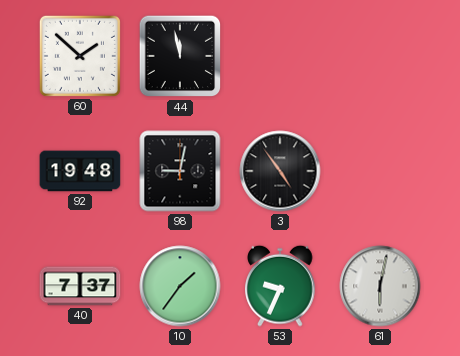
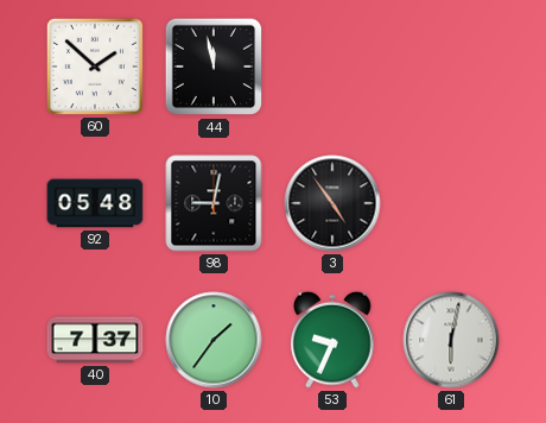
92: 19:48 -> 05:48 (95, 203)
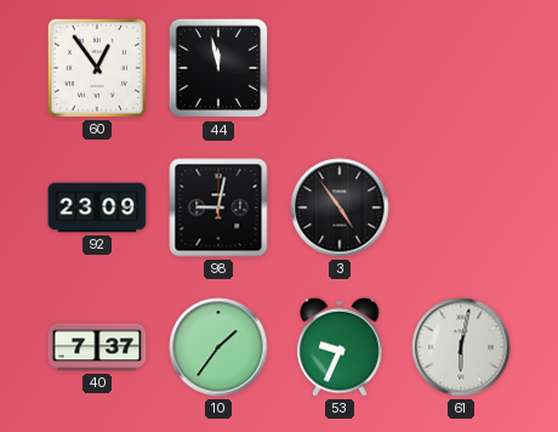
60: 1:52 -> 12:54 (97, 68)
92: 05:48 -> 23:09 (97, 208)
